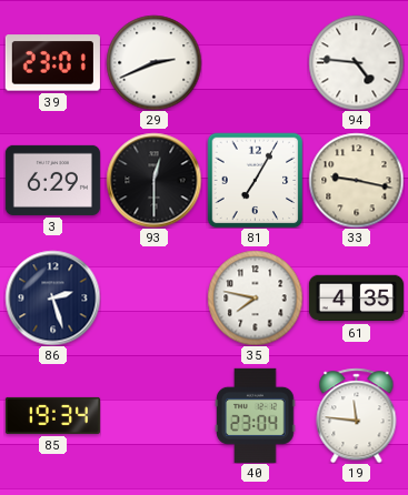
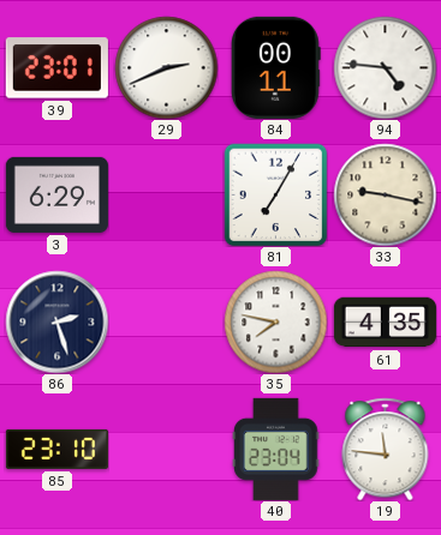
84: none -> 00:11 (275, 67)
93: 12:30 -> none (153, 180)
85: 19:34 -> 23:10 (56, 449)
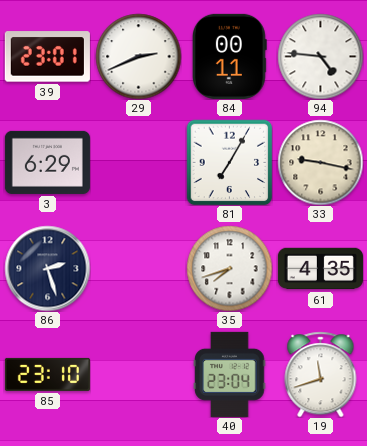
35: 7:47 -> 7:42 (229, 268)
19: 11:46 -> 11:42 (321, 374)
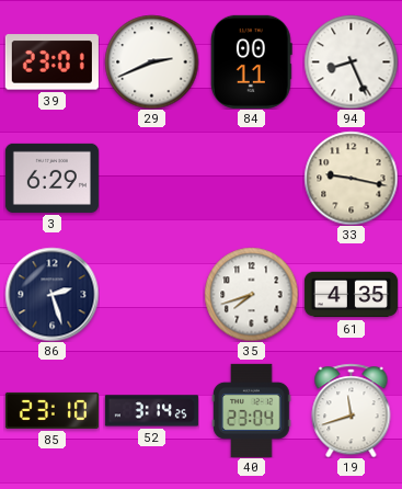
94: 4:46 -> 8:26 (351, 61)
81: 7:05 -> none (229, 162)
52: none -> 3:14 (151, 411)
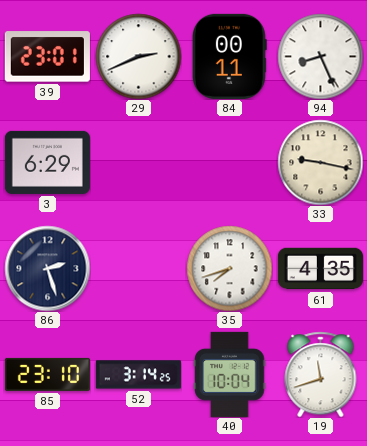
40: 23:04 -> 10:04 (230, 374)
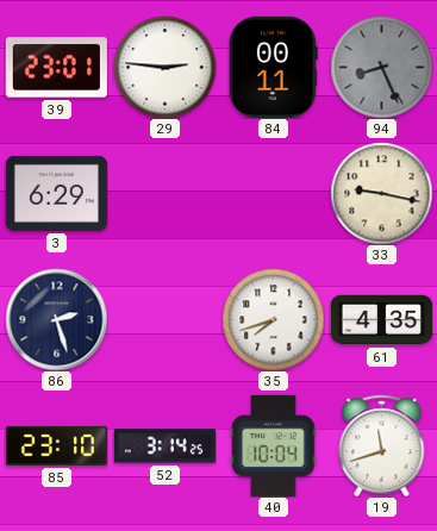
29: 2:41 -> 2:46 (164, 67)
94 dial: white -> grey (381, 67)
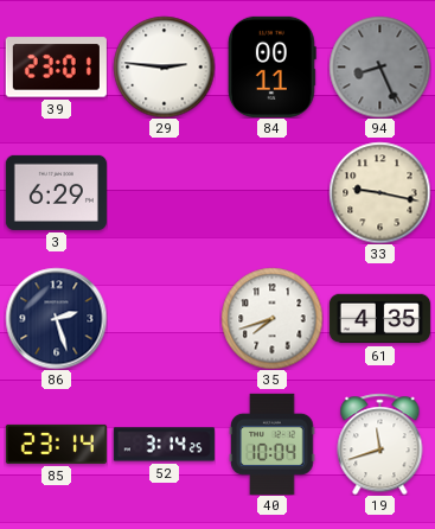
85: 23:10 -> 23:14 (56, 444)
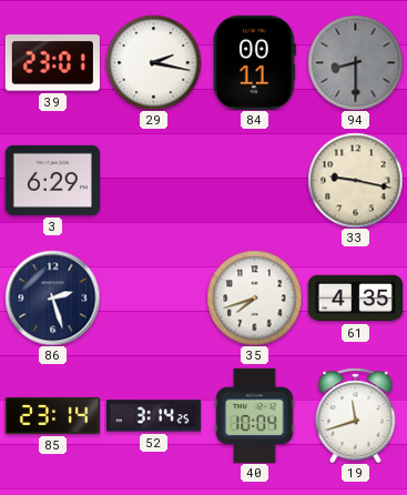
29: 2:46 -> 2:17 (153, 62)
94: 8:26 -> 8:30 (355, 62)
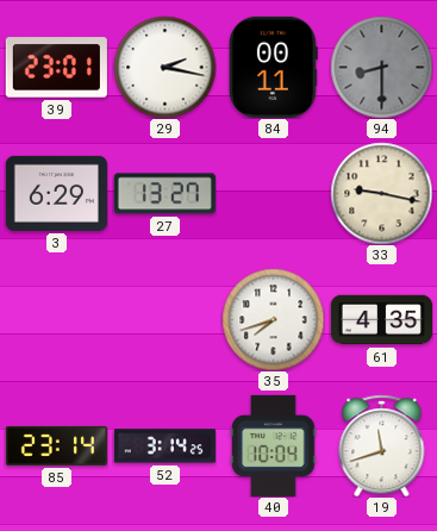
27: none -> 13:27 (164, 194)
86: 2:27 -> none (52, 297)
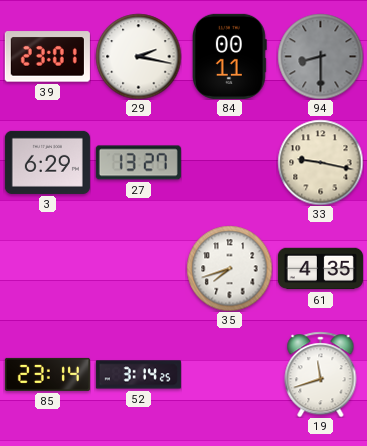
40: 10:04 -> none (274, 445)
